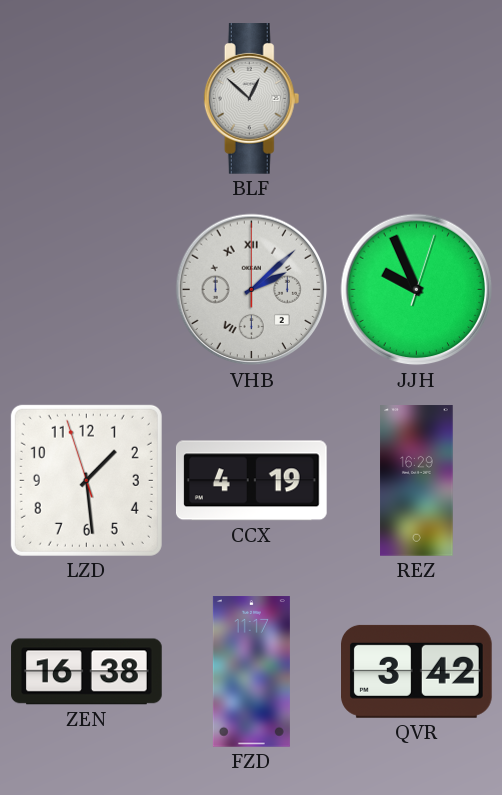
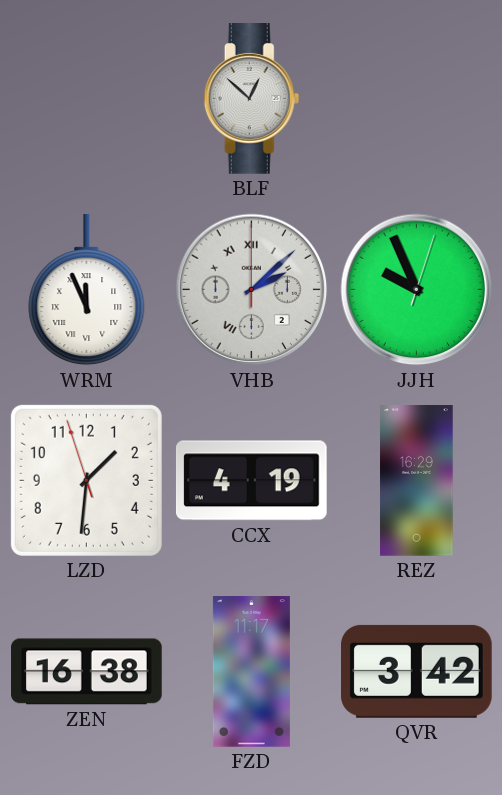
WRM: none -> 11:56 (87, 291)
LZD: 1:28 -> 1:30 (86, 480)
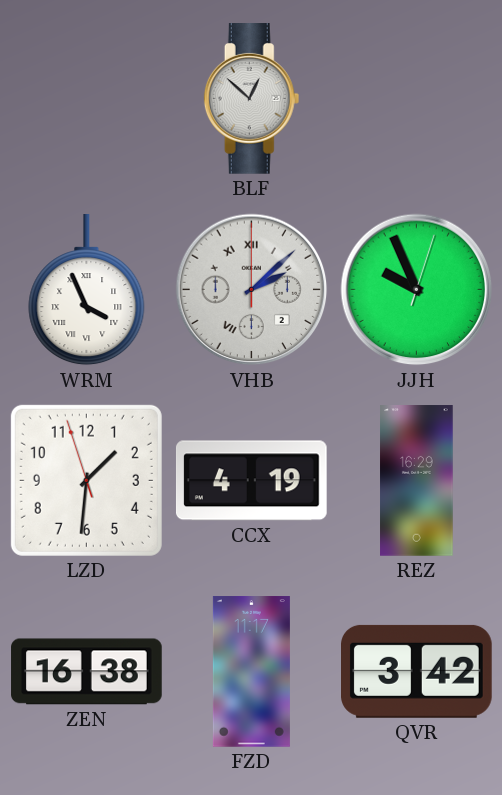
WRM: 11:56 -> 3:56 (87, 291)
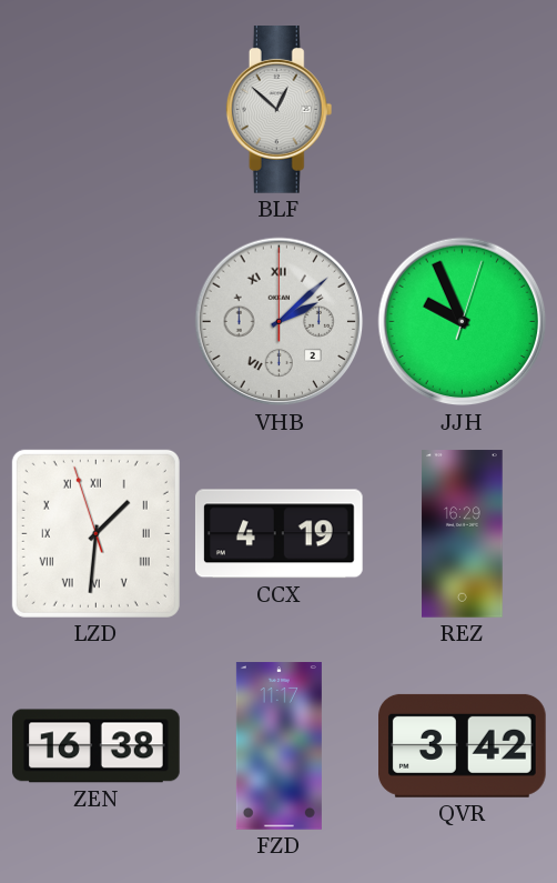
WRM: 3:56 -> none (87, 291)
LZD numerals: Arabic -> Roman (95, 533)
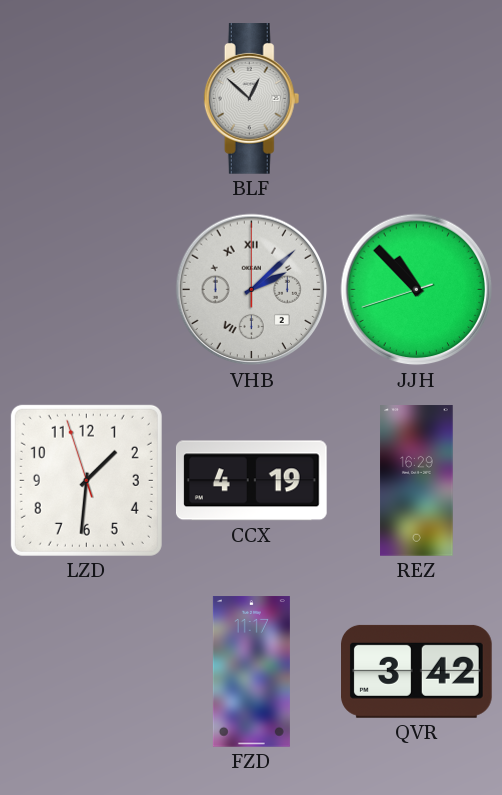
JJH: 9:56 -> 10:52 (417, 290)
LZD numerals: Roman -> Arabic (86, 480)
ZEN: 16:38 -> none (97, 746)
